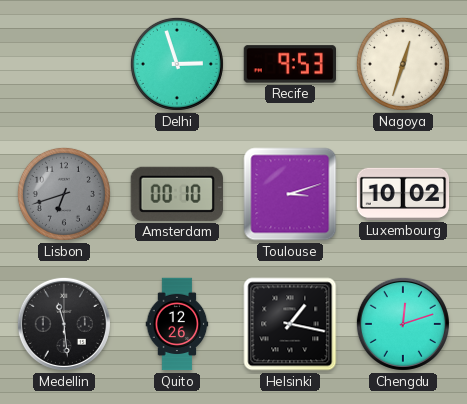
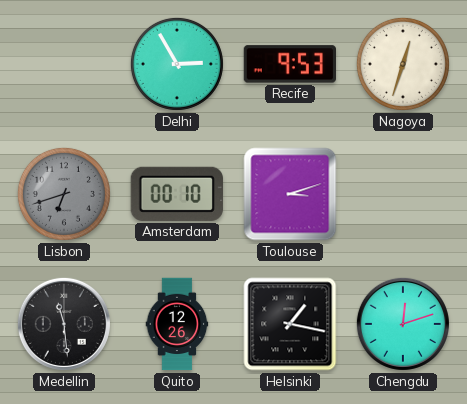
Delhi: 2:57 -> 2:55 (177, 64)
Luxembourg: 10:02 -> none (403, 194)
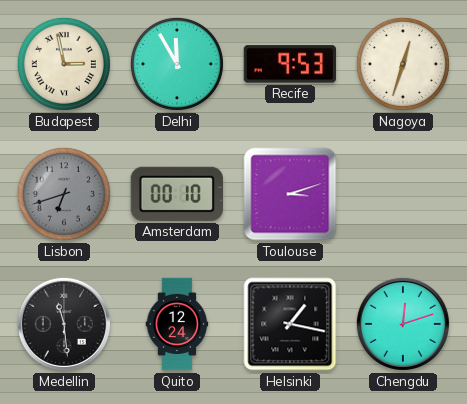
Budapest: none -> 2:58 (64, 64)
Delhi: 2:55 -> 11:55 (177, 64)
Quito: 12:26 -> 12:24 (177, 324)
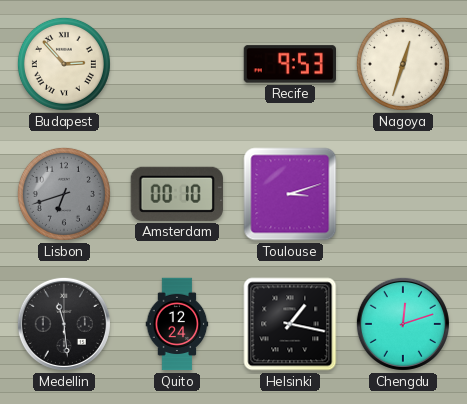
Budapest: 2:58 -> 2:53 (64, 64)
Delhi: 11:55 -> none (177, 64)
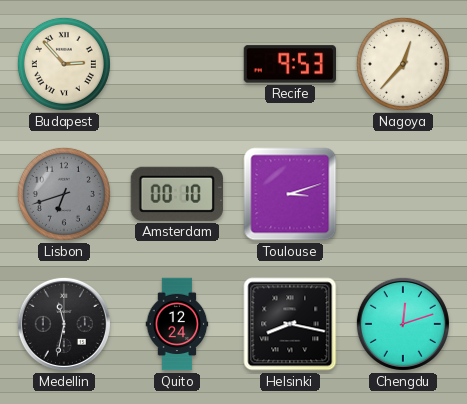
Nagoya: 12:33 -> 12:37 (403, 64)
Medellin: 11:29 -> 11:32 (64, 324)
Helsinki: 1:17 -> 8:17 (290, 324)
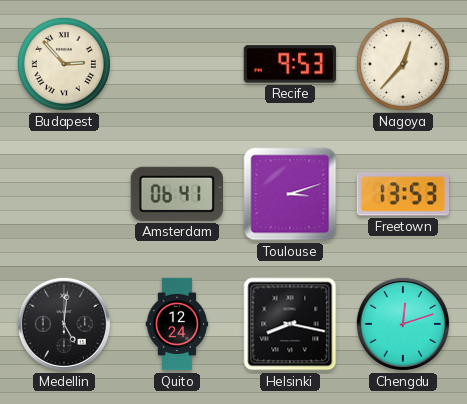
Lisbon: 6:42 -> none (64, 194)
Amsterdam: 00:10 -> 06:41 (177, 194)
Freetown: none -> 13:53 (402, 194)
Medellin: 11:32 -> 5:01 (64, 324)
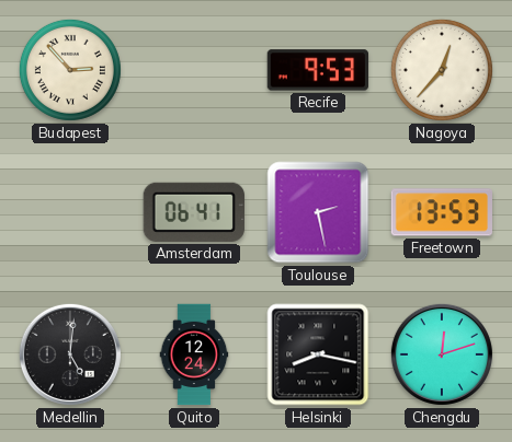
Toulouse: 3:12 -> 2:28 (318, 212)
